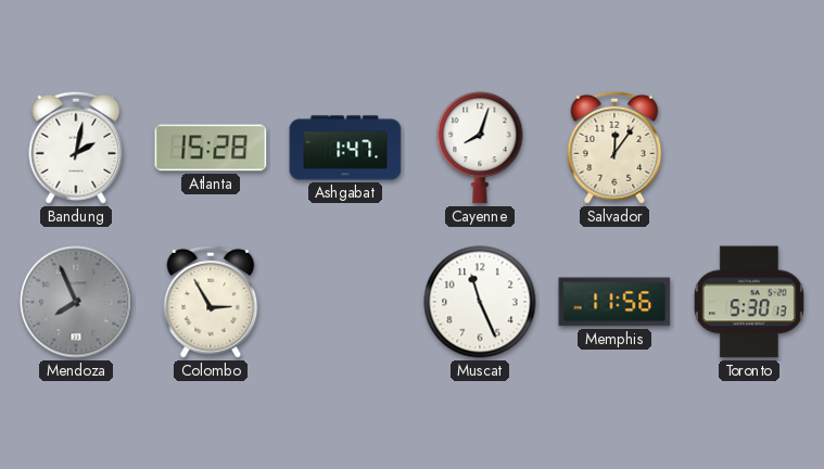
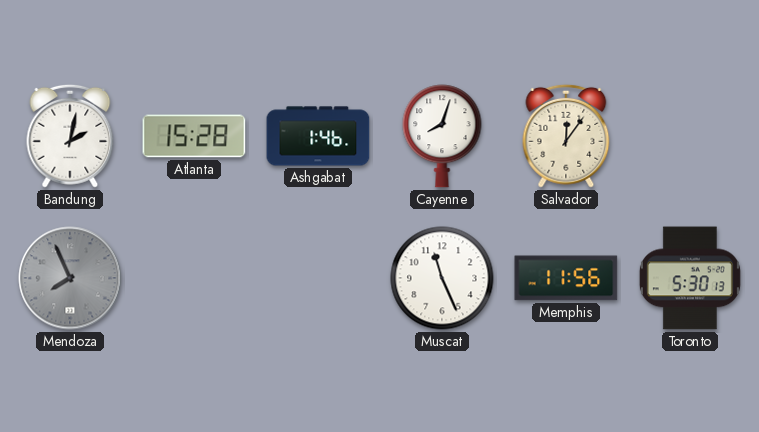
Ashgabat: 1:47 -> 1:46 (318, 136)
Colombo: 2:55 -> none (211, 302)
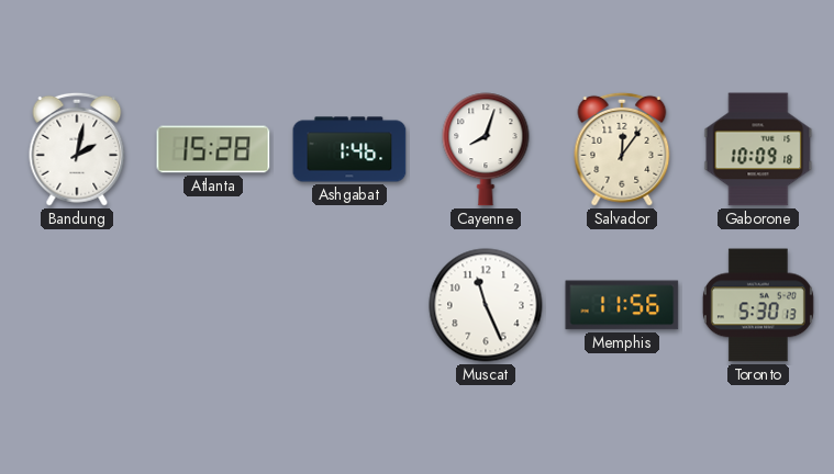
Gaborone: none -> 10:09 (758, 149)
Mendoza: 7:56 -> none (70, 278)
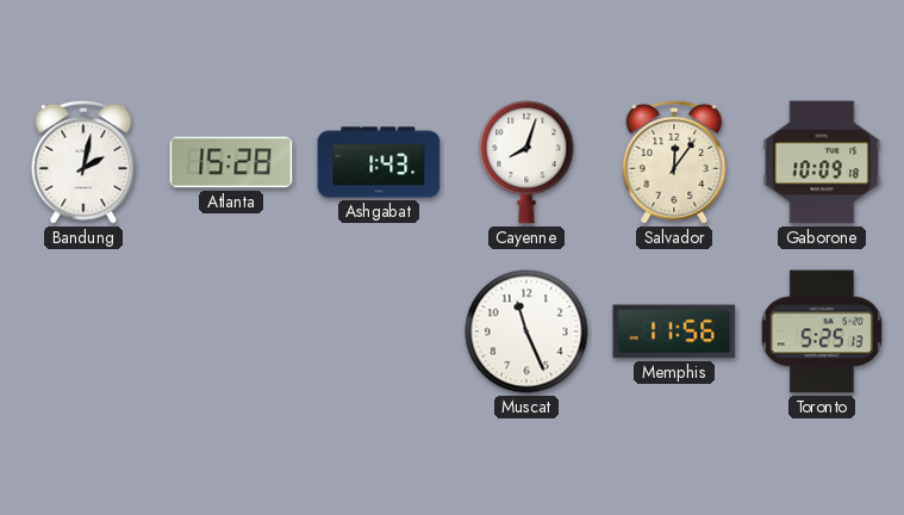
Ashgabat: 1:46 -> 1:43 (379, 162)
Toronto: 5:30 -> 5:25 (822, 331)
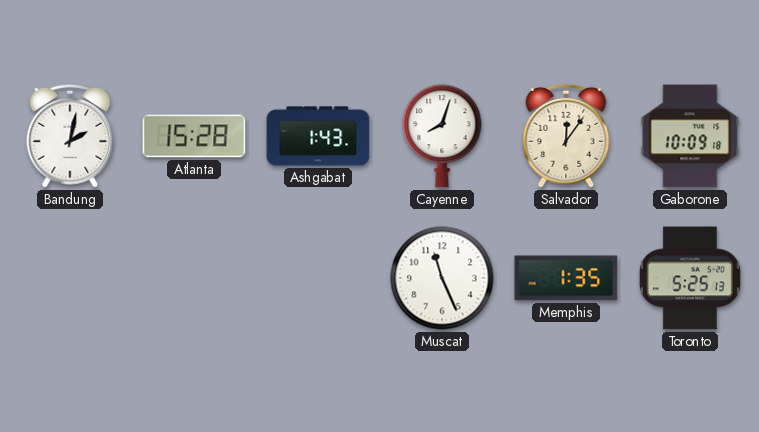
Memphis: 11:56 -> 1:35 (566, 278)
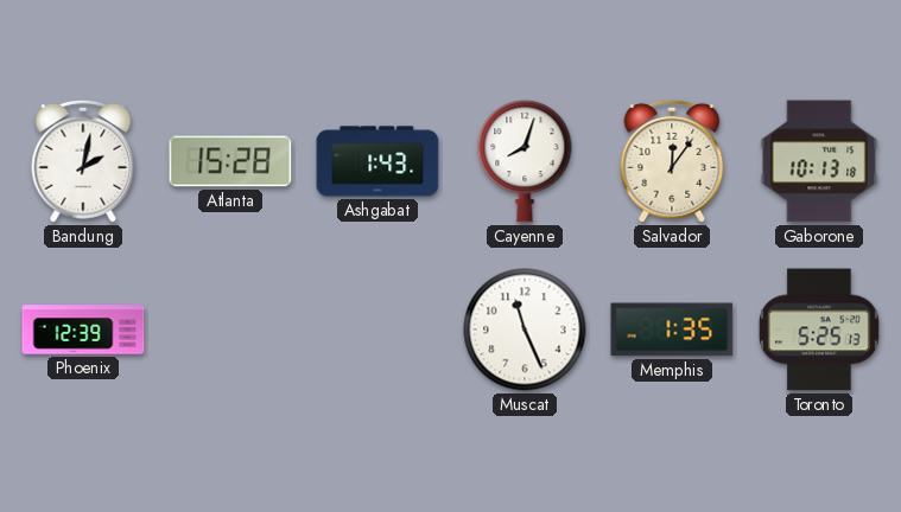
Gaborone: 10:09 -> 10:13 (819, 161)
Phoenix: none -> 12:39 (83, 329)
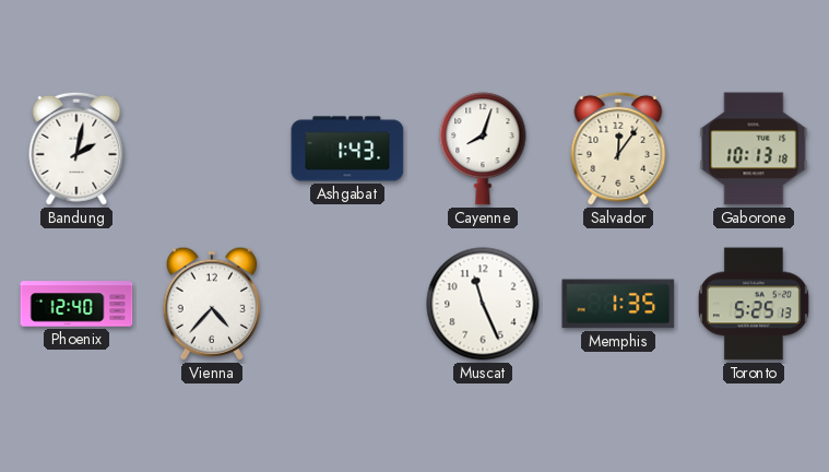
Atlanta: 15:28 -> none (230, 161)
Phoenix: 12:39 -> 12:40 (76, 304)
Vienna: none -> 4:37 (211, 304)
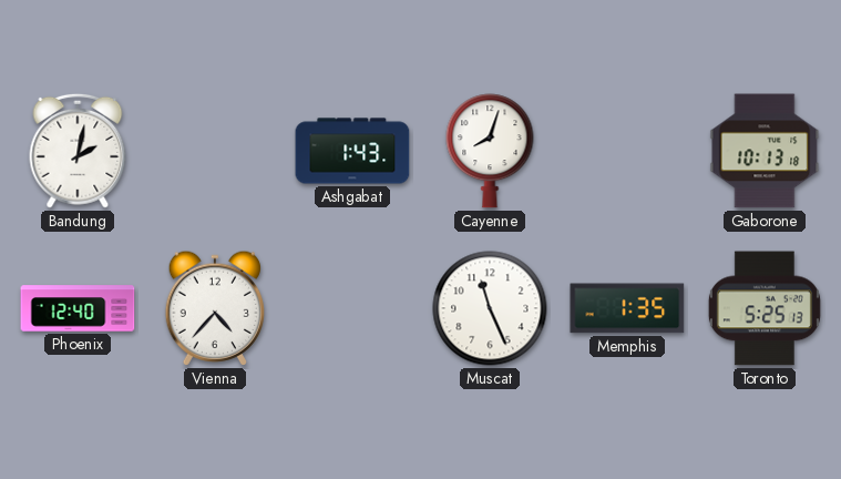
Salvador: 12:06 -> none (618, 149)
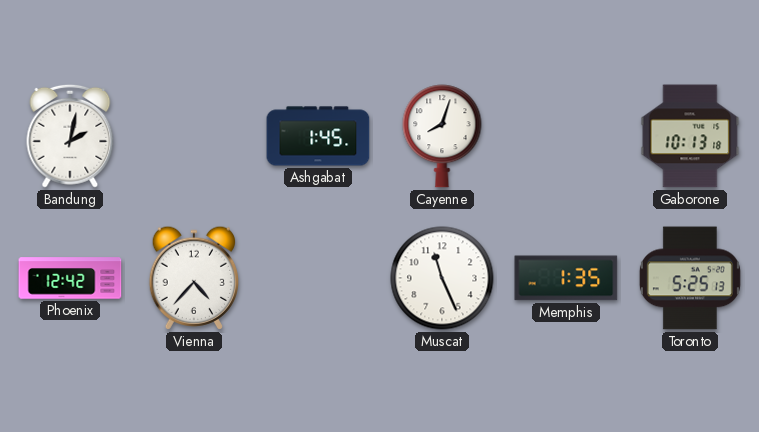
Ashgabat: 1:43 -> 1:45 (318, 136)
Phoenix: 12:40 -> 12:42 (70, 278)
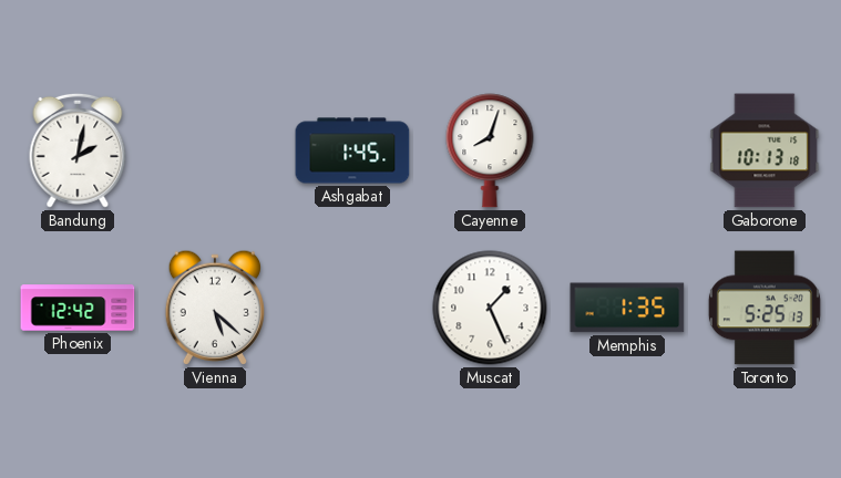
Vienna: 4:37 -> 5:22 (214, 308)
Muscat: 11:26 -> 1:26 (490, 308)
